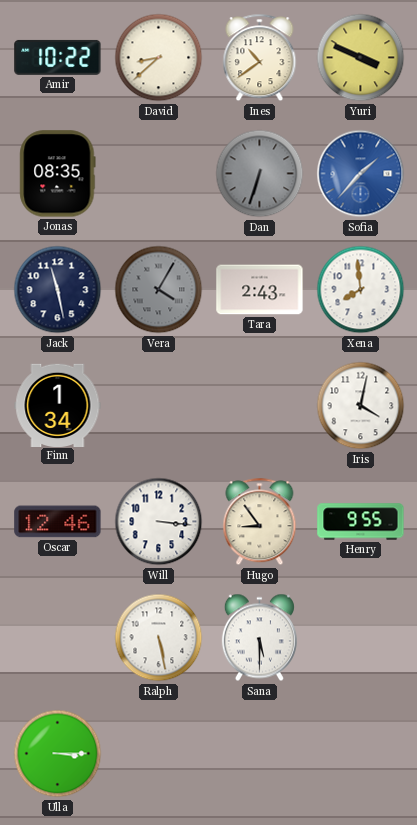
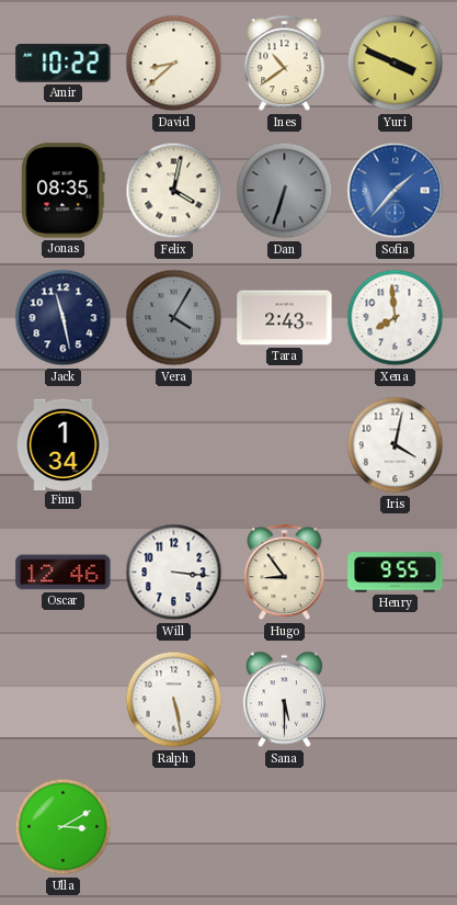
Felix: none -> 4:02 (174, 191)
Ulla: 3:15 -> 3:10 (64, 827)
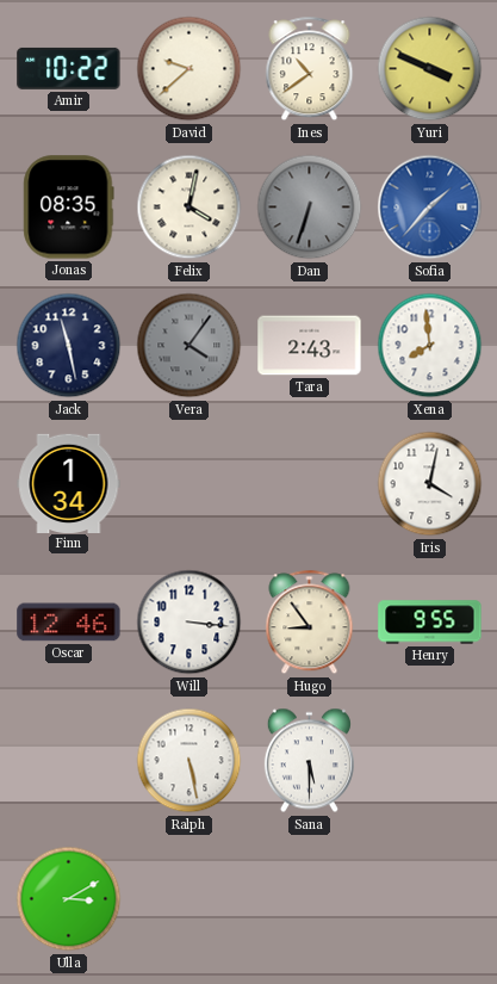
David: 8:38 -> 9:38 (190, 69)
Vera: 4:05 -> 4:06 (190, 346)
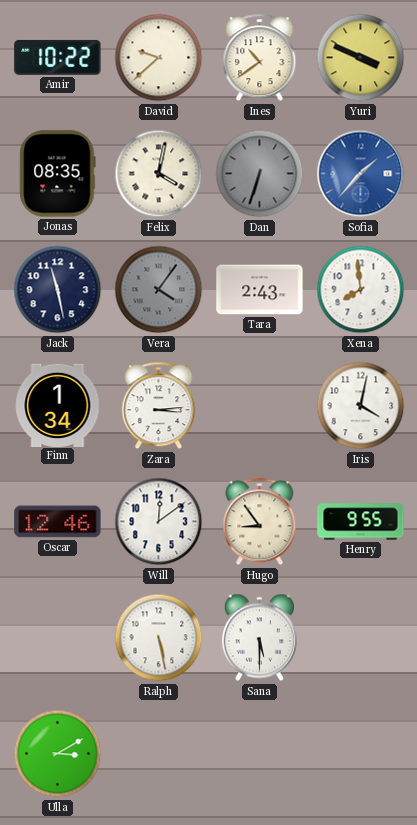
Zara: none -> 3:14 (159, 406)
Will: 3:16 -> 12:09 (159, 522)
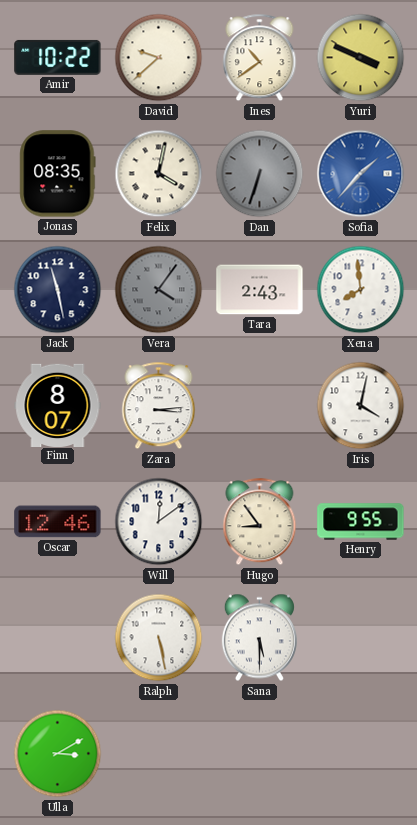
Finn: 1:34 -> 8:07 (58, 405)
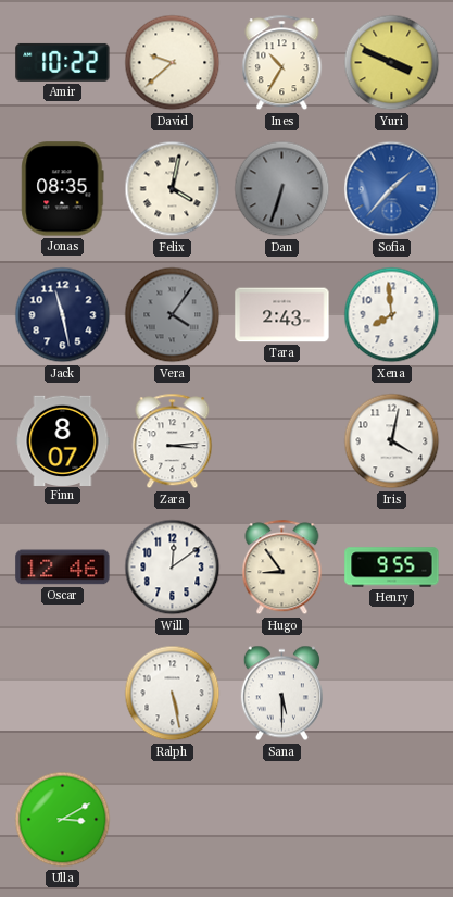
Ines: 10:39 -> 10:35 (282, 63)
